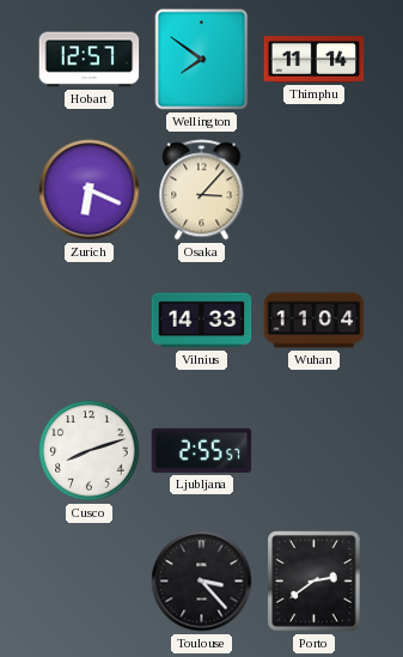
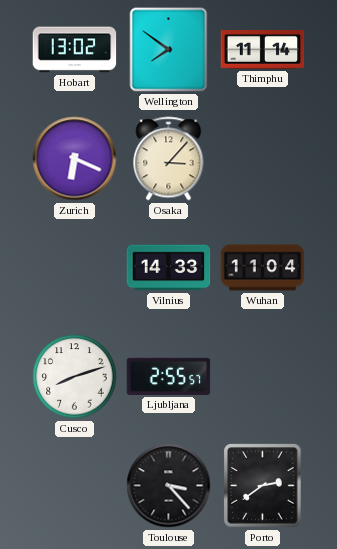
Hobart: 12:57 -> 13:02 (75, 50)
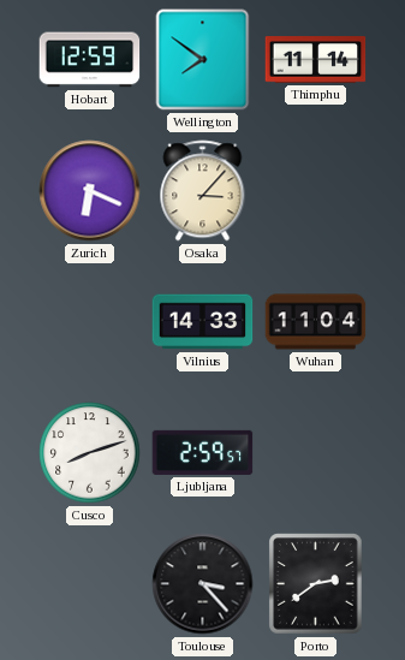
Hobart: 13:02 -> 12:59 (90, 60)
Ljubljana: 2:55 -> 2:59 (203, 452)
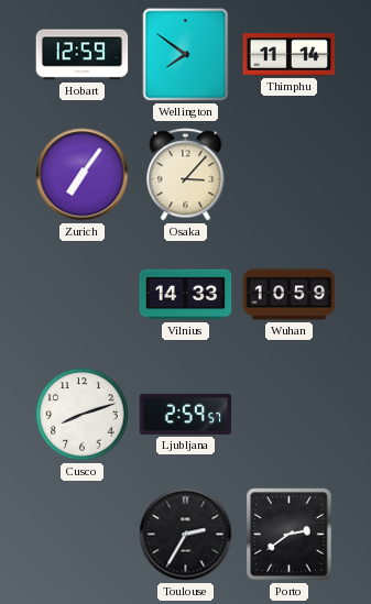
Zurich: 6:19 -> 7:06 (83, 175)
Wuhan: 11:04 -> 10:59 (290, 295)
Toulouse: 3:23 -> 2:35 (186, 535)
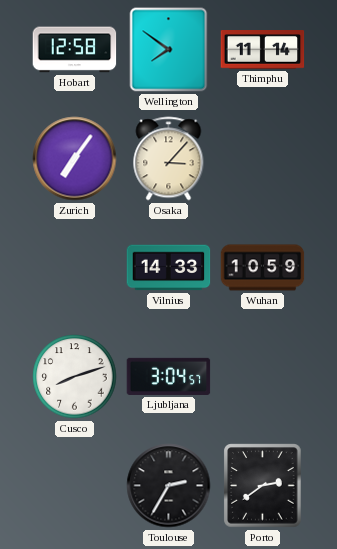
Hobart: 12:59 -> 12:58 (75, 50)
Ljubljana: 2:59 -> 3:04 (169, 376)
